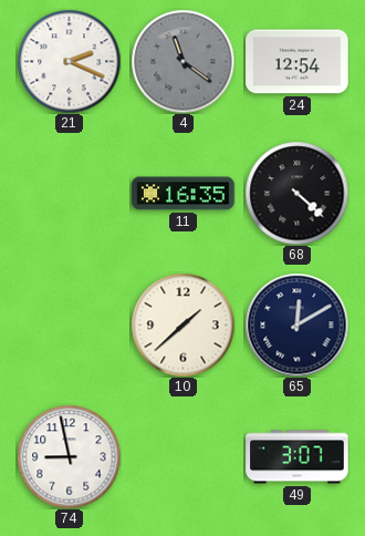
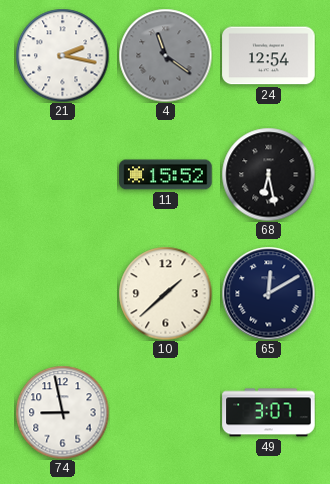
21: 2:19 -> 2:17 (62, 55)
11: 16:35 -> 15:52 (166, 175)
68: 4:22 -> 6:28 (268, 174)
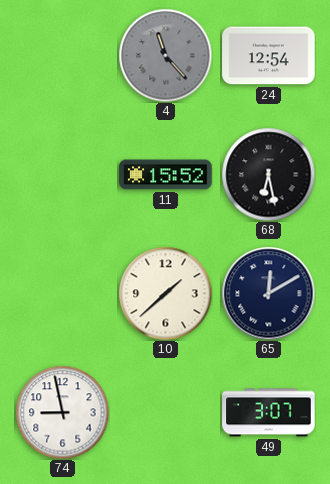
21: 2:17 -> none (62, 55)
4: 11:21 -> 11:23 (165, 55)
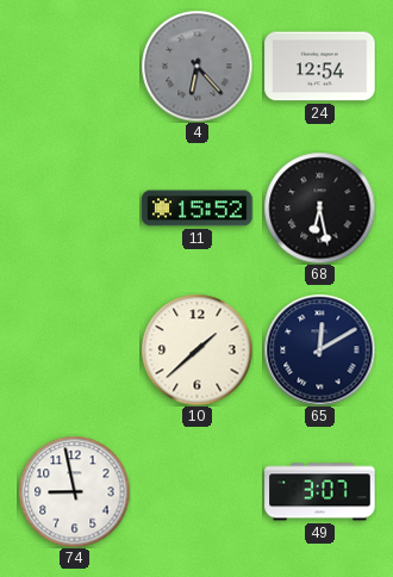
4: 11:23 -> 6:23 (196, 66)
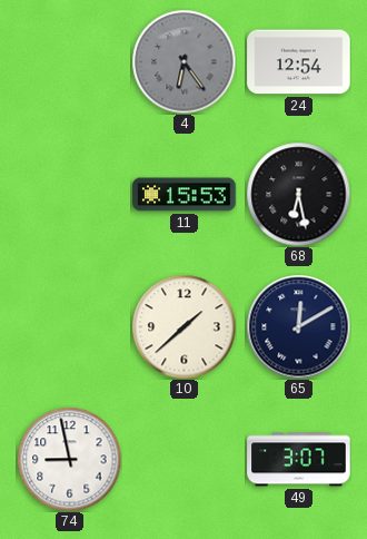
4: 6:23 -> 6:24 (183, 61)
11: 15:52 -> 15:53 (185, 195)
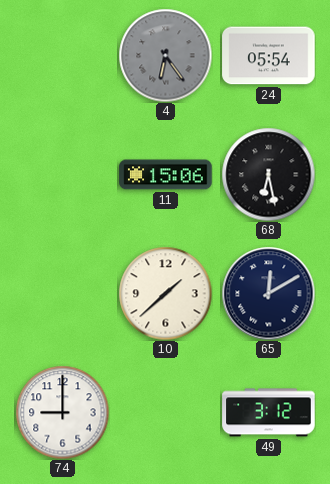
24: 12:54 -> 05:54 (269, 56)
11: 15:53 -> 15:06 (166, 175)
74: 8:58 -> 9:00 (62, 412)
49: 3:07 -> 3:12 (269, 413)
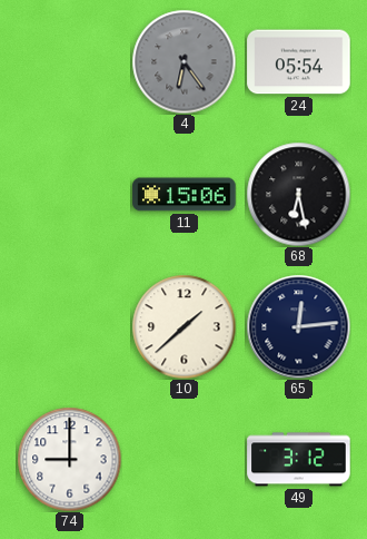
65: 12:10 -> 12:14 (298, 326)
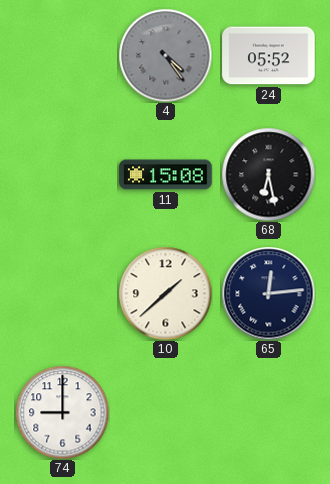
4: 6:24 -> 4:24 (165, 55)
24: 05:54 -> 05:52 (269, 56)
11: 15:06 -> 15:08 (166, 175)
49: 3:12 -> none (299, 460)
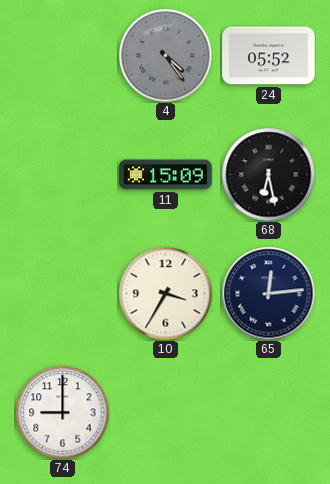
11: 15:08 -> 15:09 (166, 175)
10: 1:38 -> 3:35 (165, 293)
